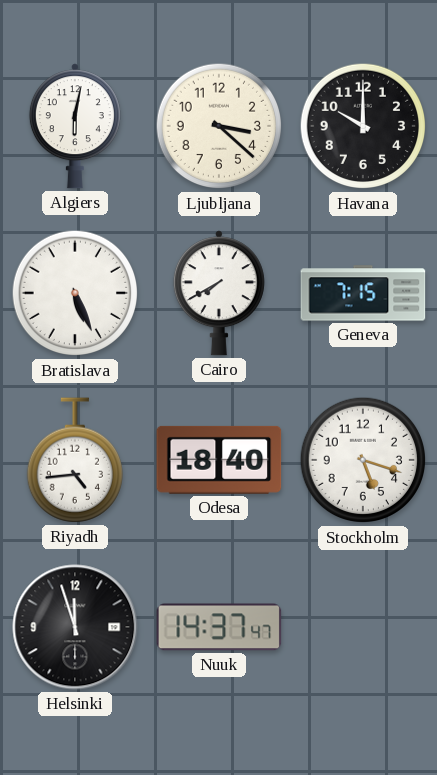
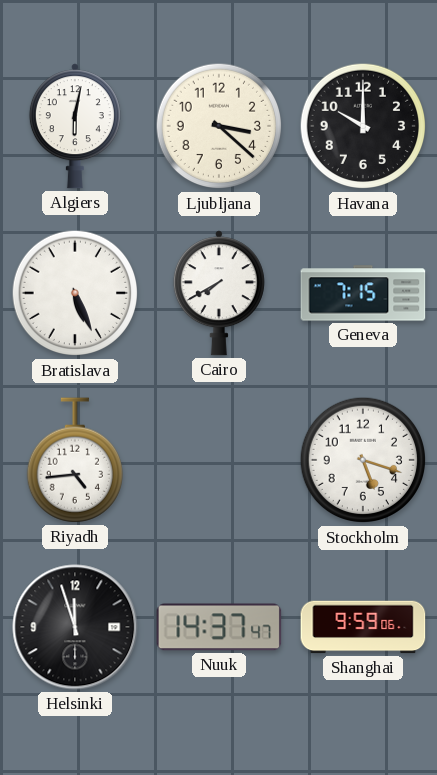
Odesa: 18:40 -> none (219, 460)
Shanghai: none -> 9:59 (363, 627)
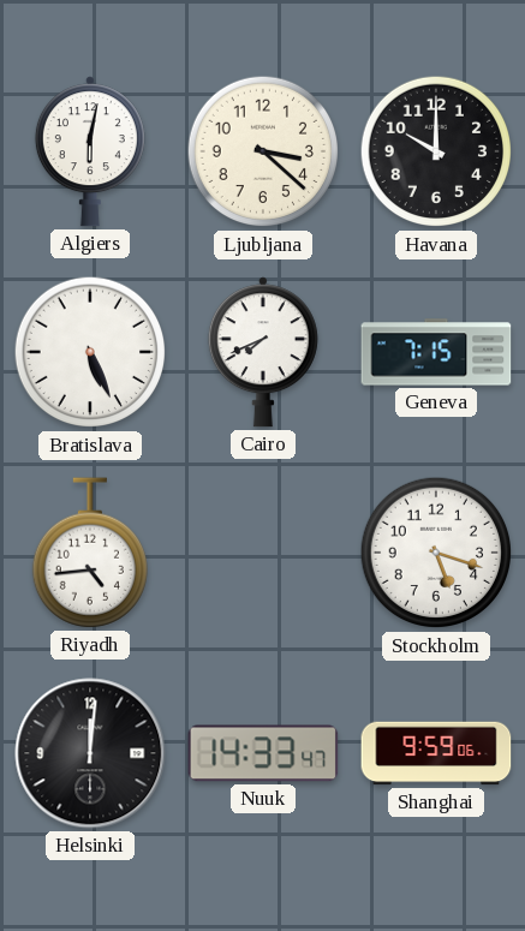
Cairo: 7:40 -> 7:41 (263, 352)
Helsinki: 11:57 -> 12:01 (90, 753)
Nuuk: 14:37 -> 14:33 (263, 753)
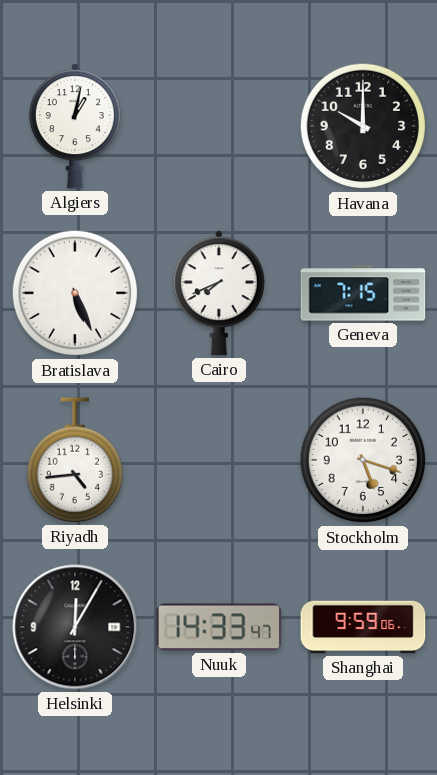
Algiers: 6:02 -> 1:02 (75, 126)
Ljubljana: 3:22 -> none (263, 151)
Helsinki: 12:01 -> 12:05 (75, 627)
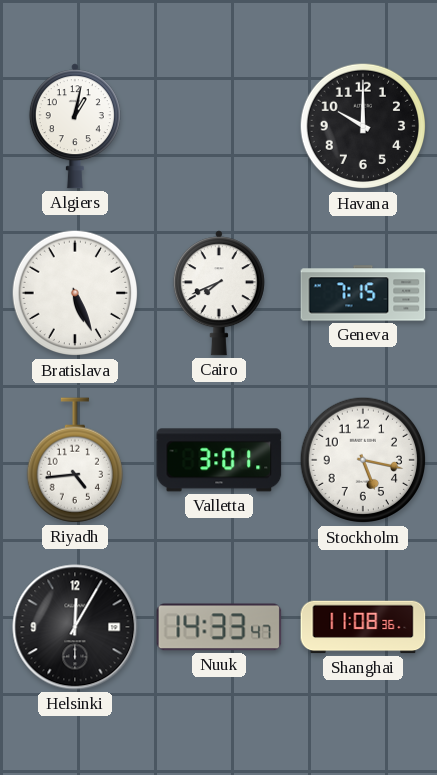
Valletta: none -> 3:01 (219, 460)
Stockholm: 5:18 -> 5:17 (363, 460)
Shanghai: 9:59 -> 11:08 (363, 627)
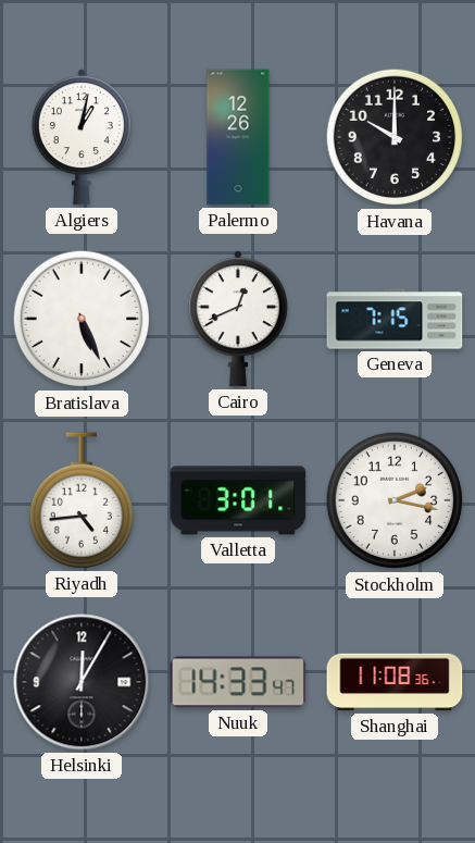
Palermo: none -> 12:26 (238, 137)
Cairo: 7:41 -> 12:41 (238, 319)
Stockholm: 5:17 -> 2:17 (395, 500)
